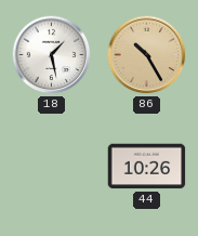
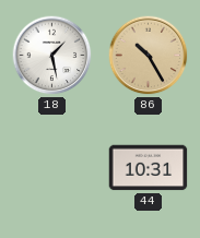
44: 10:26 -> 10:31 (149, 168)
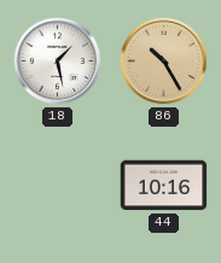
44: 10:31 -> 10:16 (164, 186)
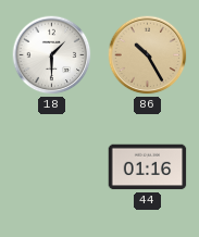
18: 1:28 -> 1:30 (52, 55)
44: 10:16 -> 01:16 (148, 167)
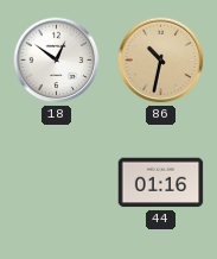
18: 1:30 -> 12:51 (57, 61)
86: 10:25 -> 10:32 (161, 61)
